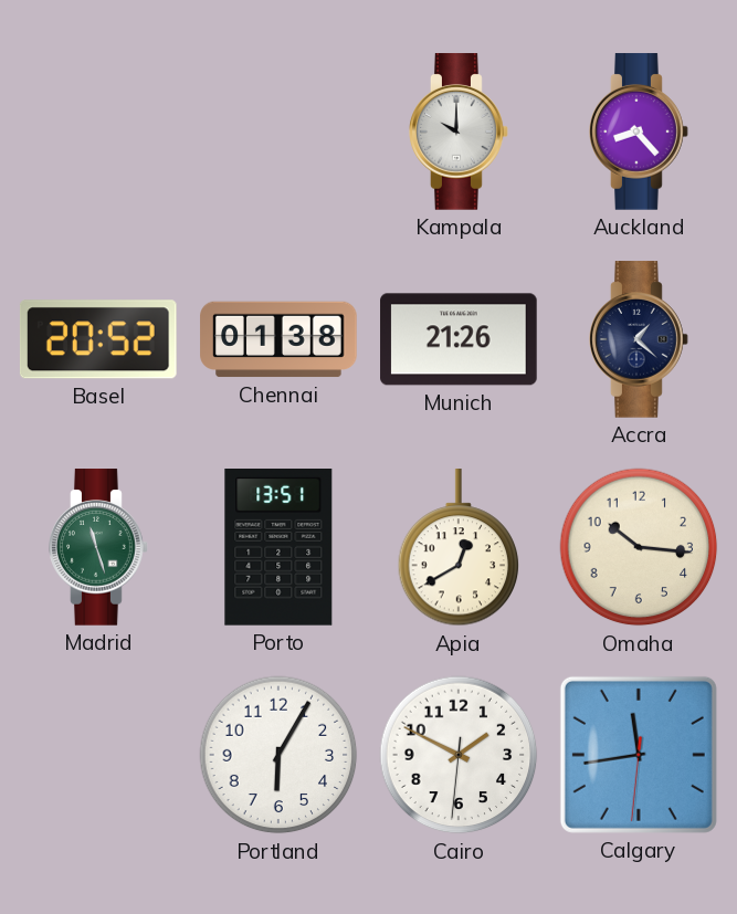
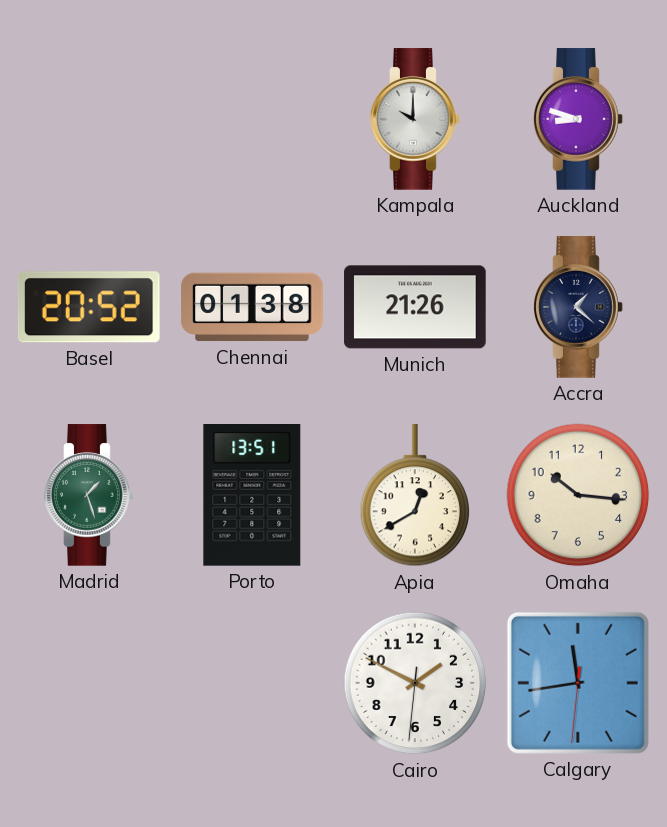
Auckland: 8:23 -> 8:48 (578, 119)
Madrid: 11:27 -> 1:27 (89, 495)
Portland: 6:05 -> none (278, 755)
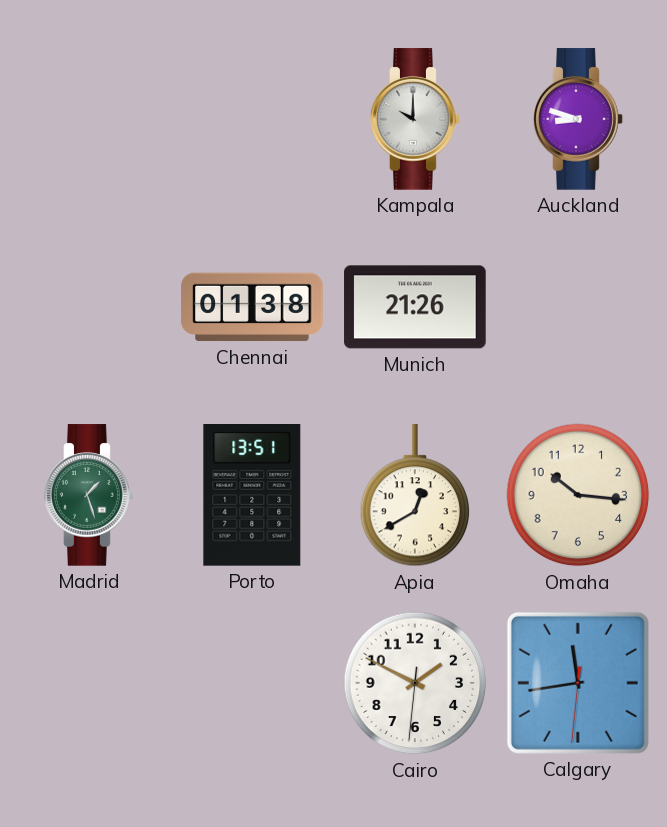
Basel: 20:52 -> none (89, 307)
Accra: 1:22 -> none (578, 307)
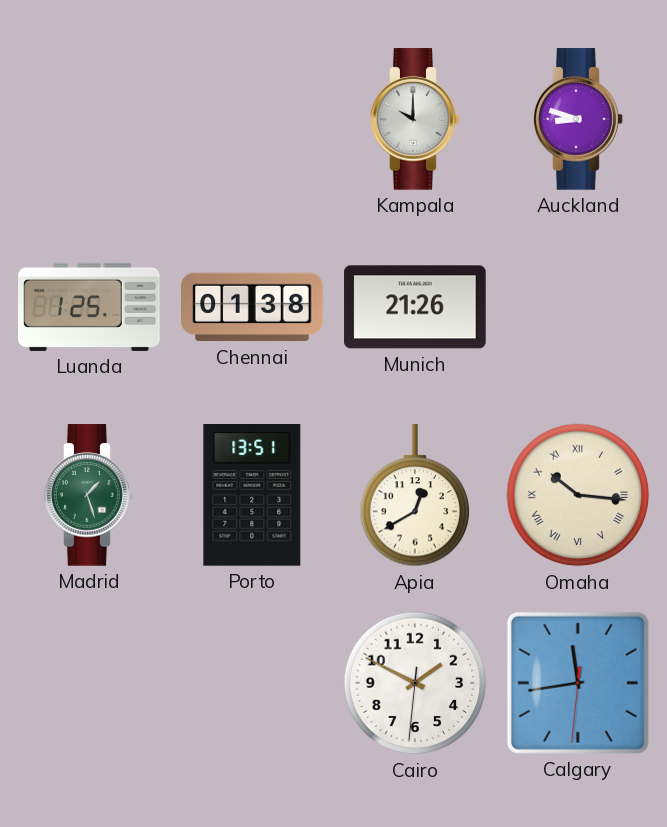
Luanda: none -> 1:25 (89, 307)
Omaha numerals: Arabic -> Roman (578, 495)
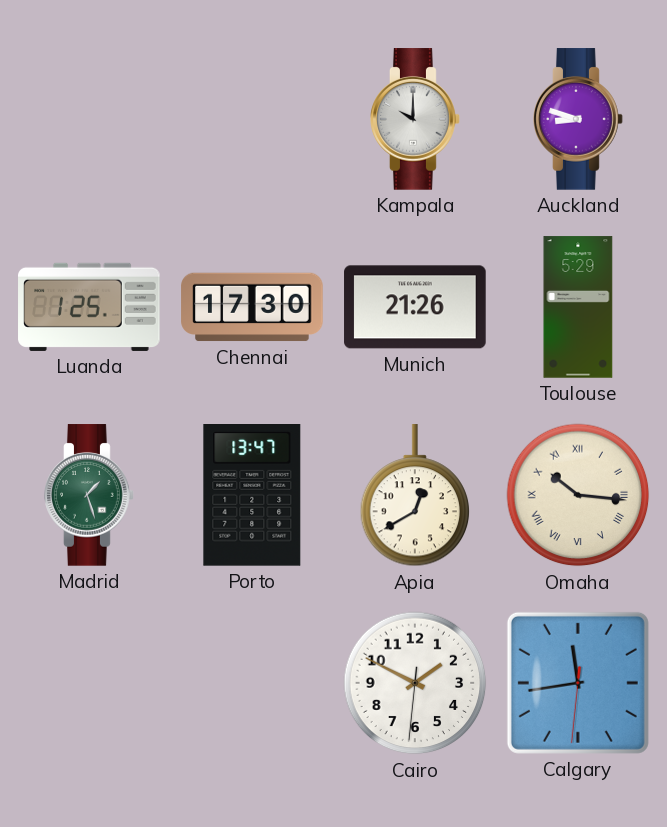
Chennai: 01:38 -> 17:30 (252, 307)
Toulouse: none -> 5:29 (578, 307)
Porto: 13:51 -> 13:47 (252, 496)
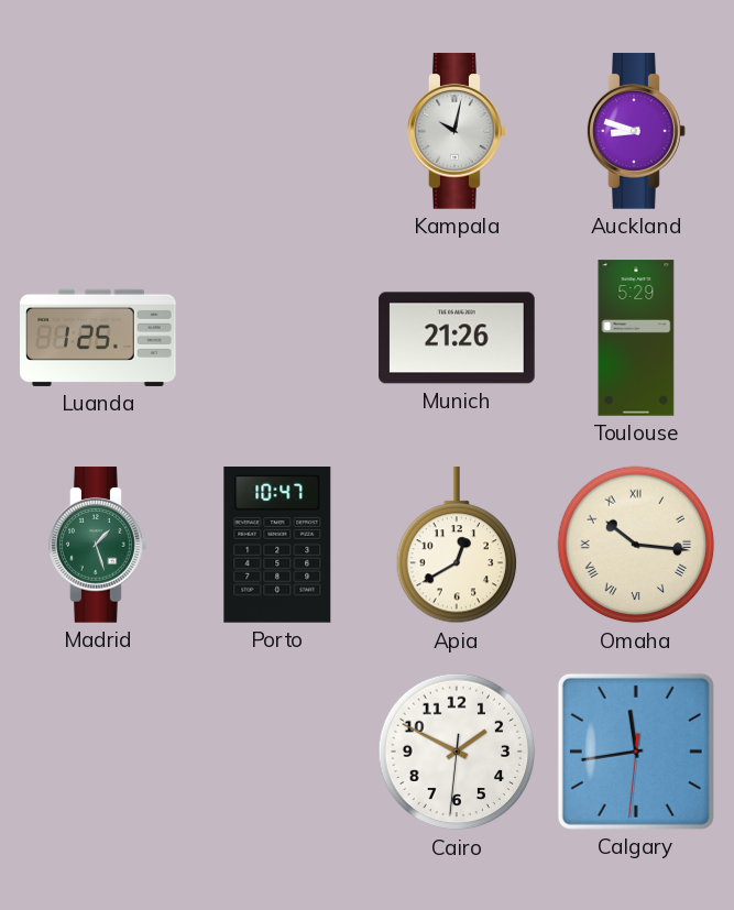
Kampala: 10:00 -> 10:02 (457, 131)
Chennai: 17:30 -> none (252, 307)
Porto: 13:47 -> 10:47 (277, 546)
